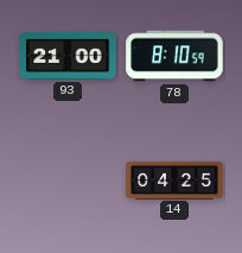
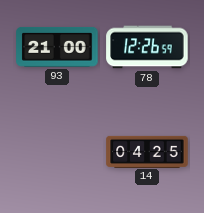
78: 8:10 -> 12:26 (147, 47)
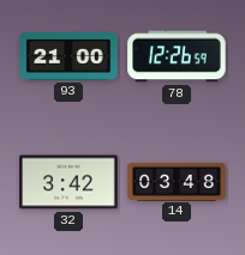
32: none -> 3:42 (68, 182)
14: 04:25 -> 03:48 (177, 181)
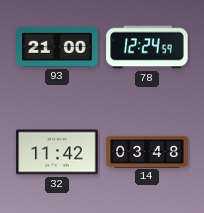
78: 12:26 -> 12:24 (147, 47)
32: 3:42 -> 11:42 (57, 152)
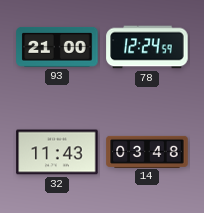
32: 11:42 -> 11:43 (57, 152)
